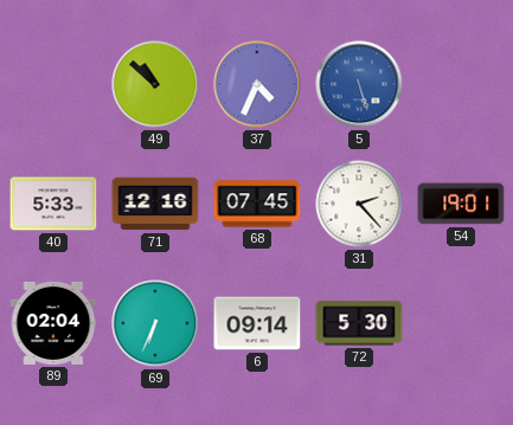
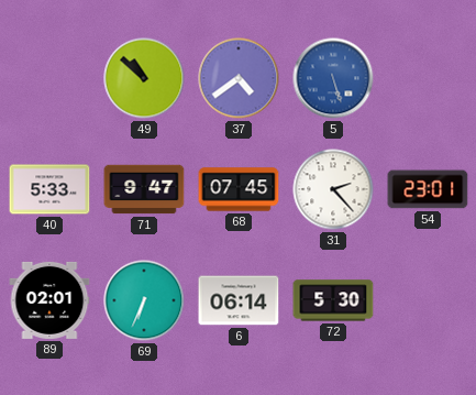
37: 4:34 -> 4:39 (239, 78)
71: 12:16 -> 9:47 (144, 189)
54: 19:01 -> 23:01 (428, 189)
89: 02:04 -> 02:01 (49, 300)
6: 09:14 -> 06:14 (239, 300)
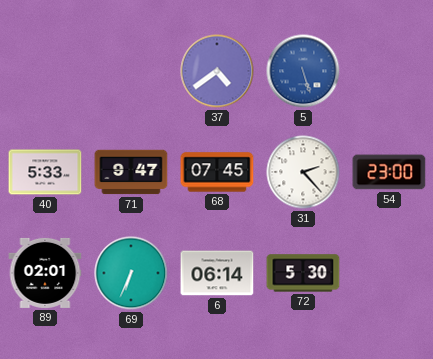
49: 10:52 -> none (144, 78)
54: 23:01 -> 23:00 (389, 172)
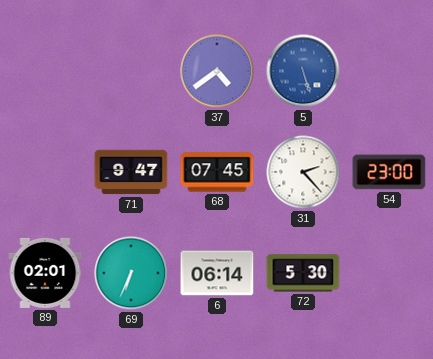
40: 5:33 -> none (45, 172)
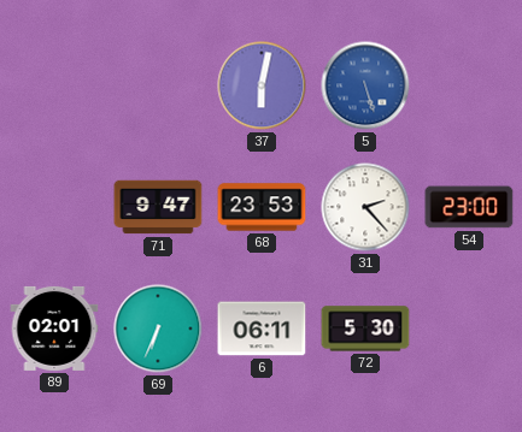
37: 4:39 -> 6:02 (262, 85)
68: 07:45 -> 23:53 (262, 207)
6: 06:14 -> 06:11 (262, 329)
